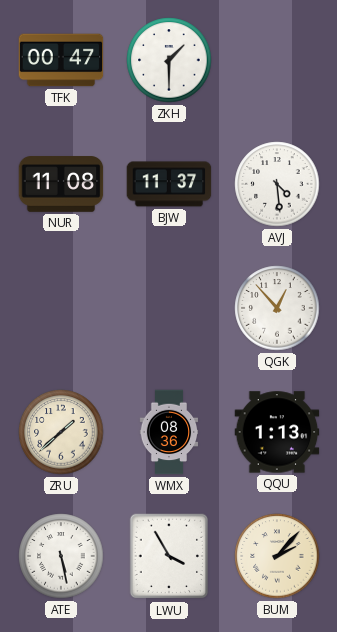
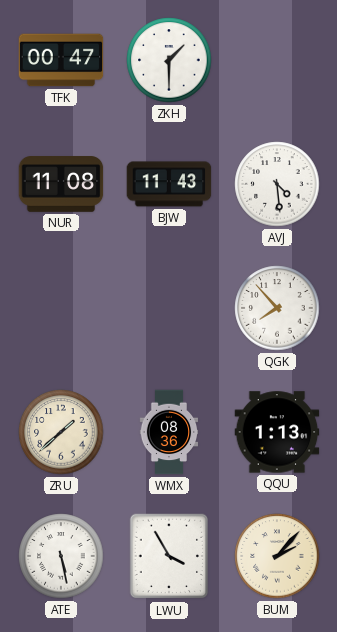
BJW: 11:37 -> 11:43 (169, 184)
QGK: 12:53 -> 7:53 (277, 308)
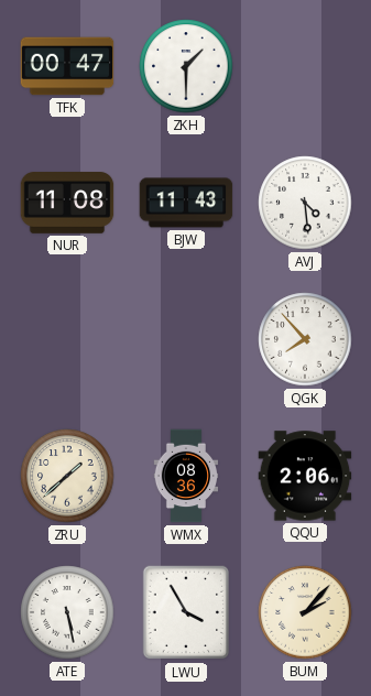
QQU: 1:13 -> 2:06 (305, 476)
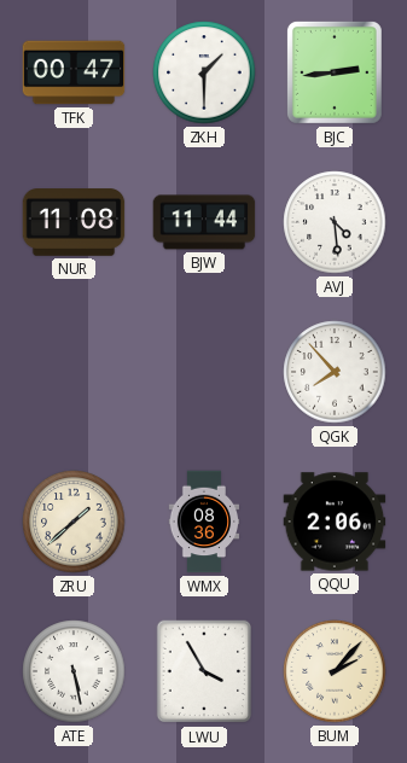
BJC: none -> 2:44 (335, 72)
BJW: 11:43 -> 11:44 (204, 222)
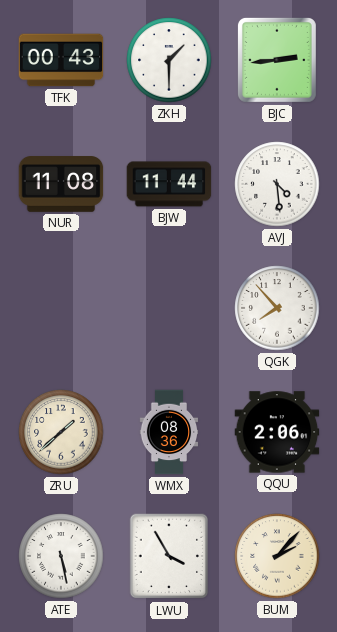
TFK: 00:47 -> 00:43 (61, 60)
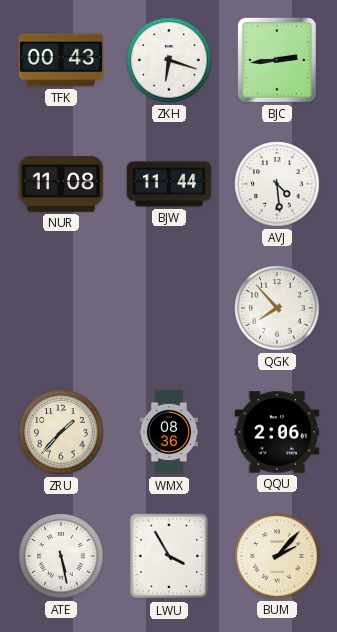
ZKH: 1:30 -> 6:18 (169, 60)
ZRU: 1:38 -> 1:37 (61, 432)
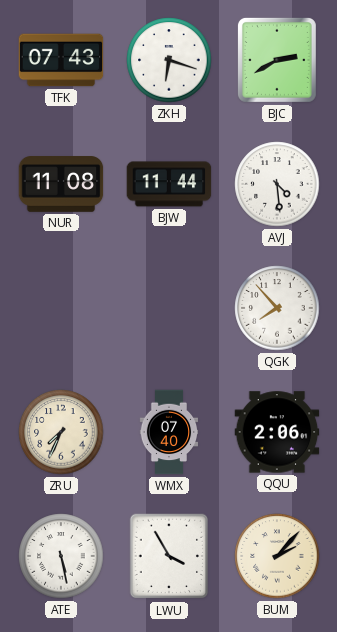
TFK: 00:43 -> 07:43 (61, 60)
BJC: 2:44 -> 2:40 (277, 60)
ZRU: 1:37 -> 7:34 (61, 432)
WMX: 08:36 -> 07:40 (169, 432)
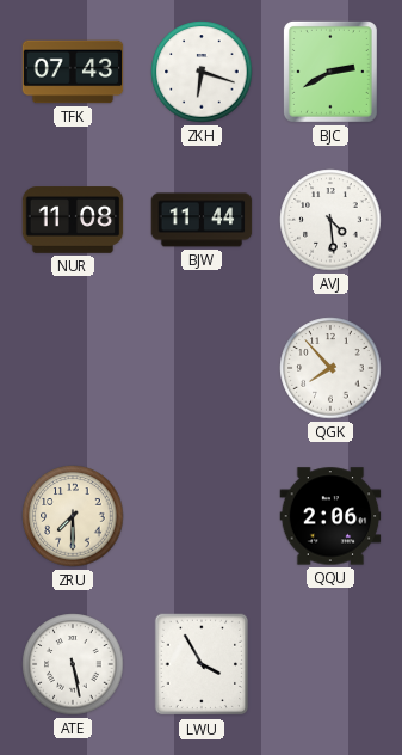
ZRU: 7:34 -> 7:30 (73, 516)
WMX: 07:40 -> none (169, 432)
BUM: 2:07 -> none (277, 556)
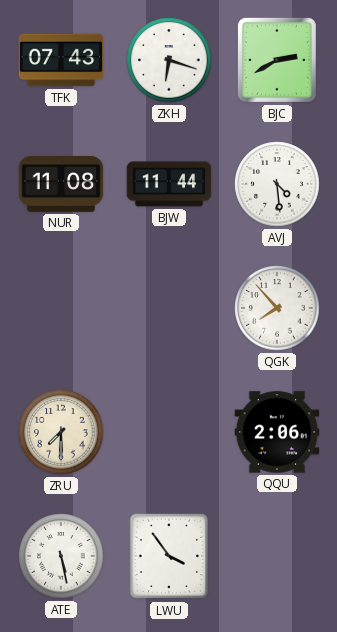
LWU: 3:55 -> 3:54 (169, 556)
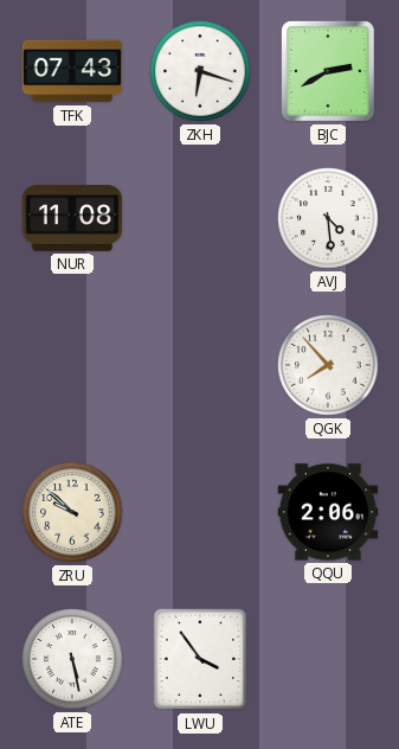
BJW: 11:44 -> none (169, 184)
ZRU: 7:30 -> 9:52 (72, 512)
